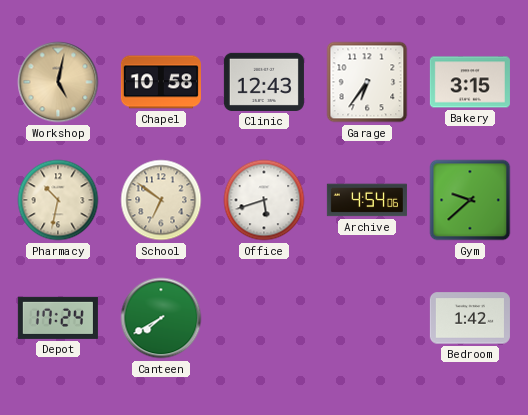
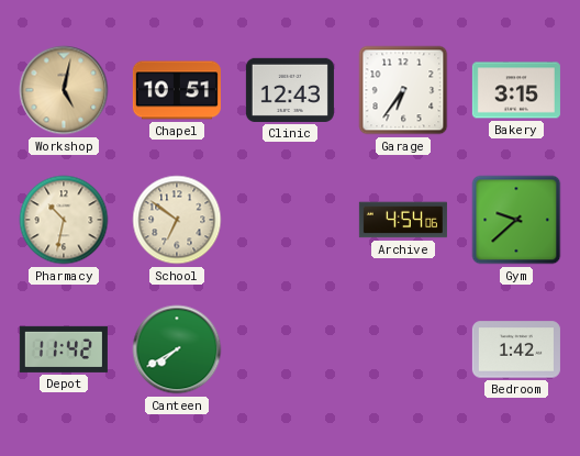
Chapel: 10:58 -> 10:51 (177, 90)
Office: 5:42 -> none (264, 200)
Depot: 17:24 -> 11:42 (64, 349)
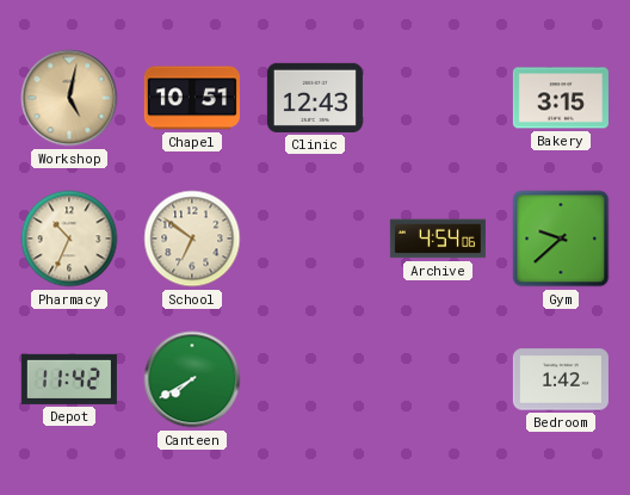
Garage: 6:36 -> none (403, 90)
Pharmacy: 10:32 -> 10:34 (69, 239)
